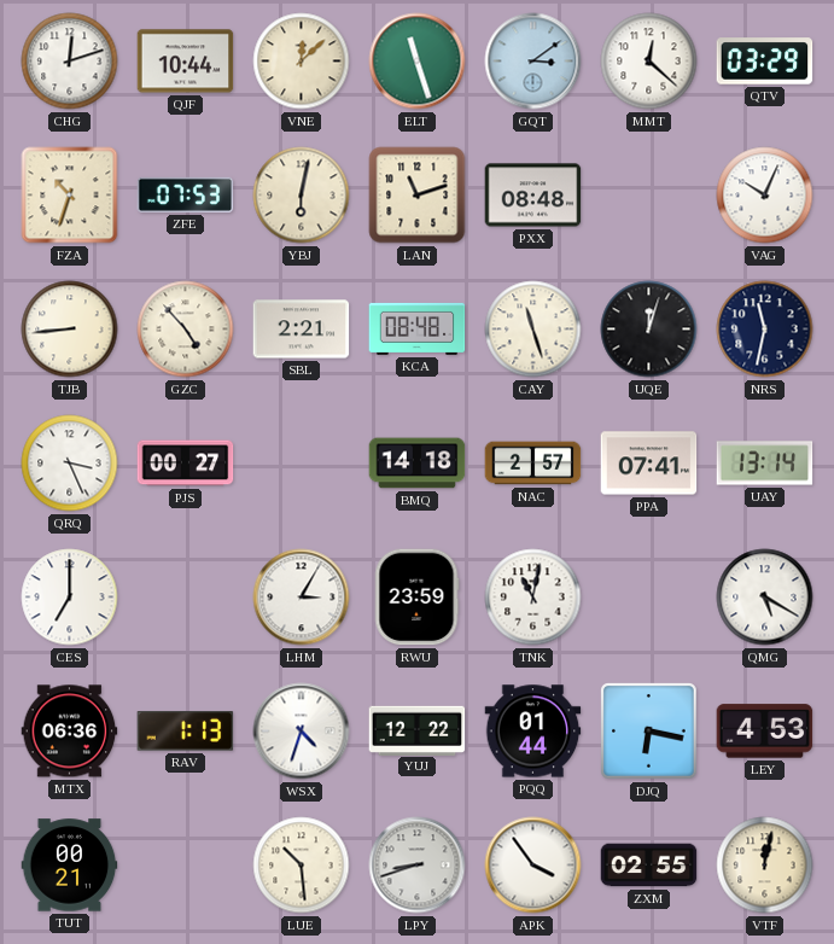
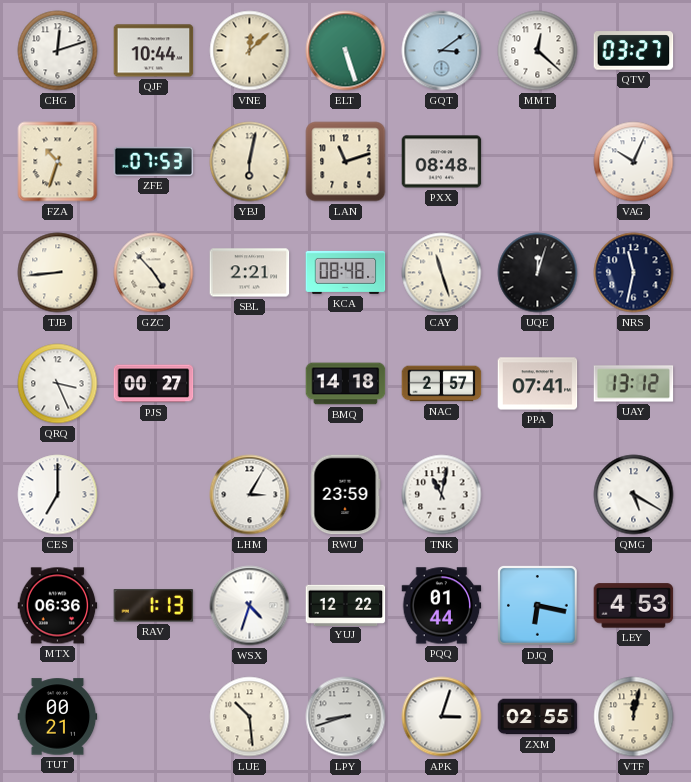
ELT: 11:27 -> 5:27 (346, 51)
QTV: 03:29 -> 03:27 (634, 51)
UAY: 13:14 -> 13:12 (634, 384)
APK: 3:54 -> 3:03 (442, 717)
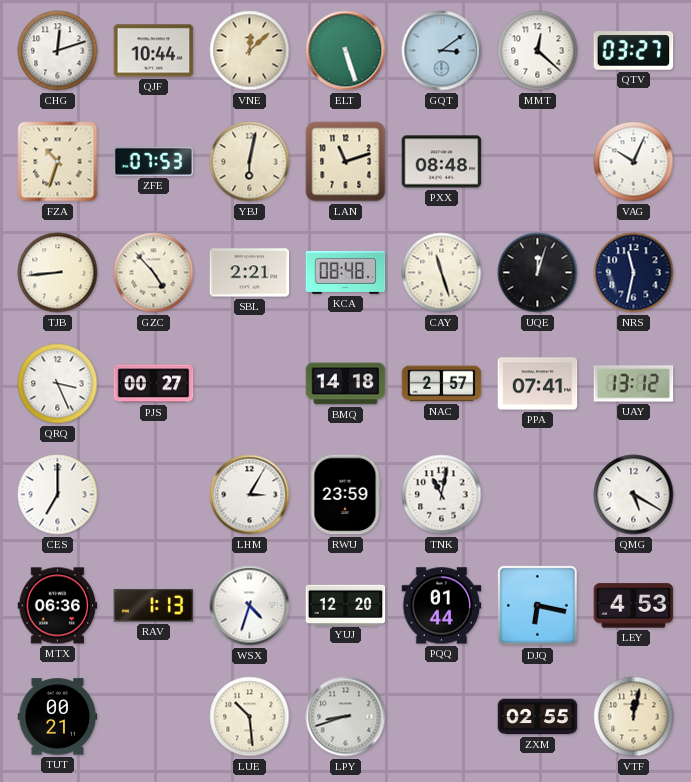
YUJ: 12:22 -> 12:20 (346, 605)
APK: 3:03 -> none (442, 717)
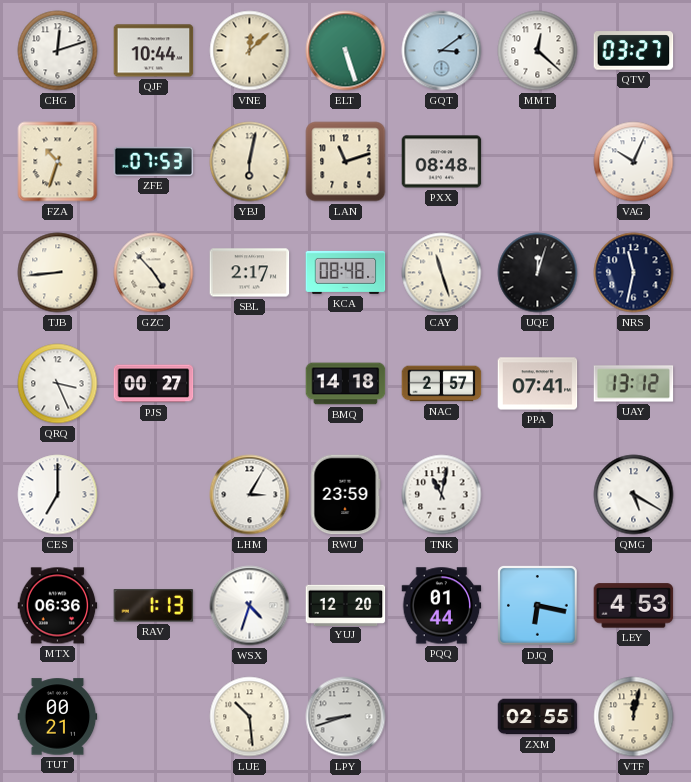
SBL: 2:21 -> 2:17 (250, 273)
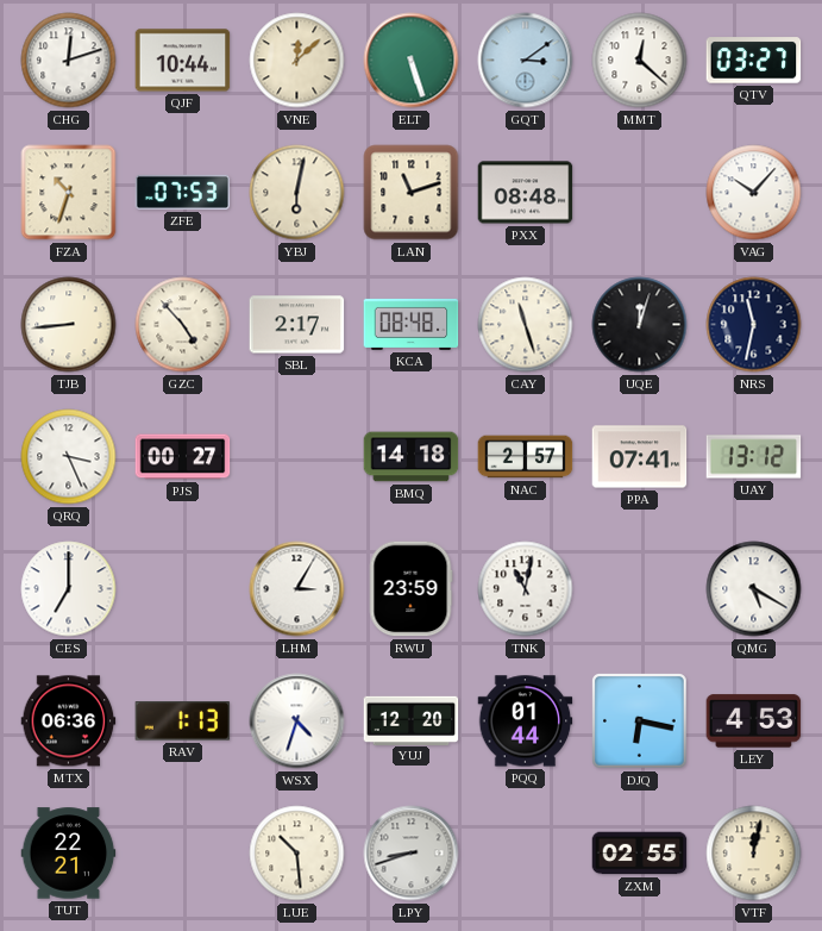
VAG: 10:04 -> 10:07 (754, 193)
TUT: 00:21 -> 22:21 (69, 854)
